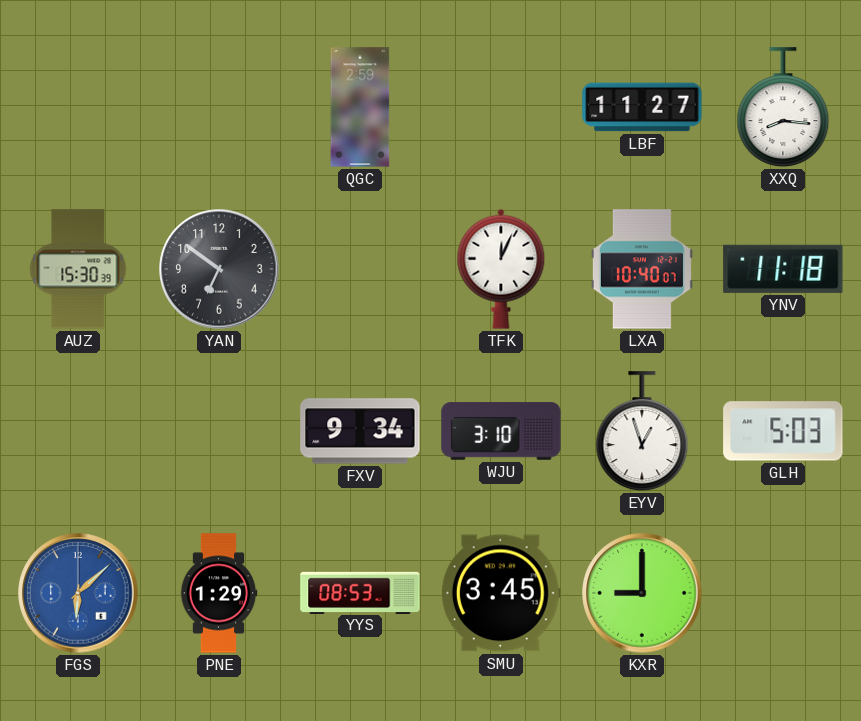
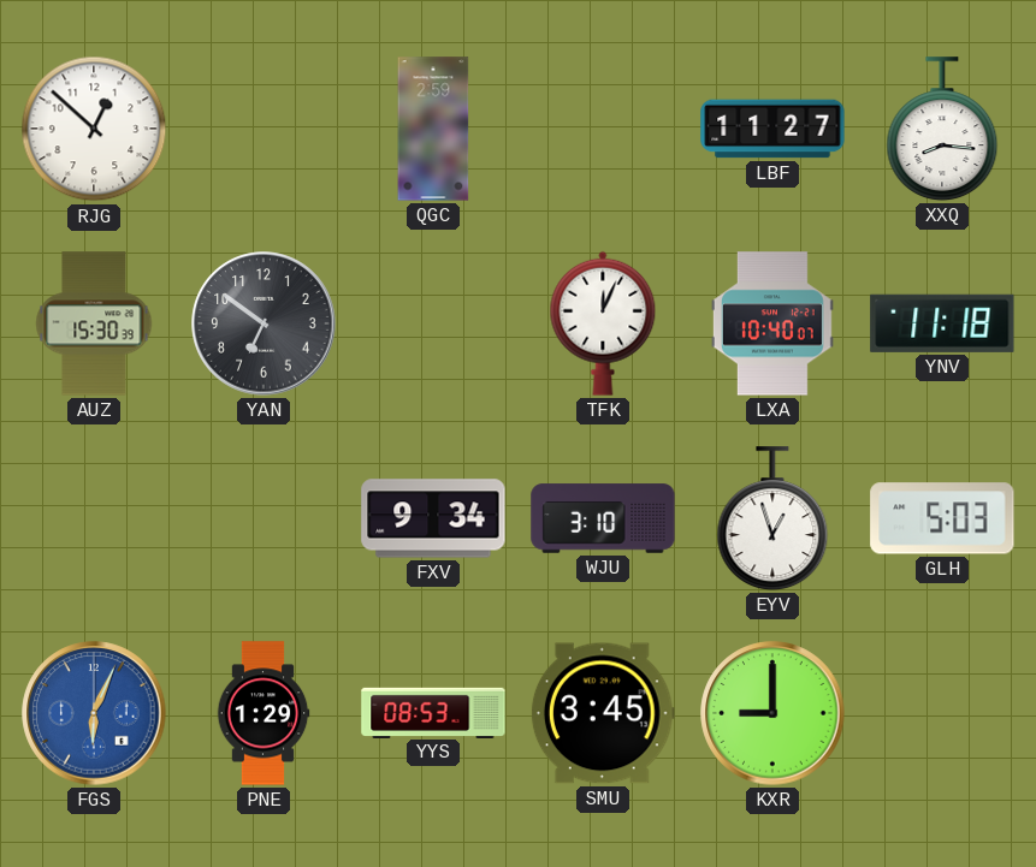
RJG: none -> 12:52 (94, 129)
FGS: 6:08 -> 6:04 (94, 713)
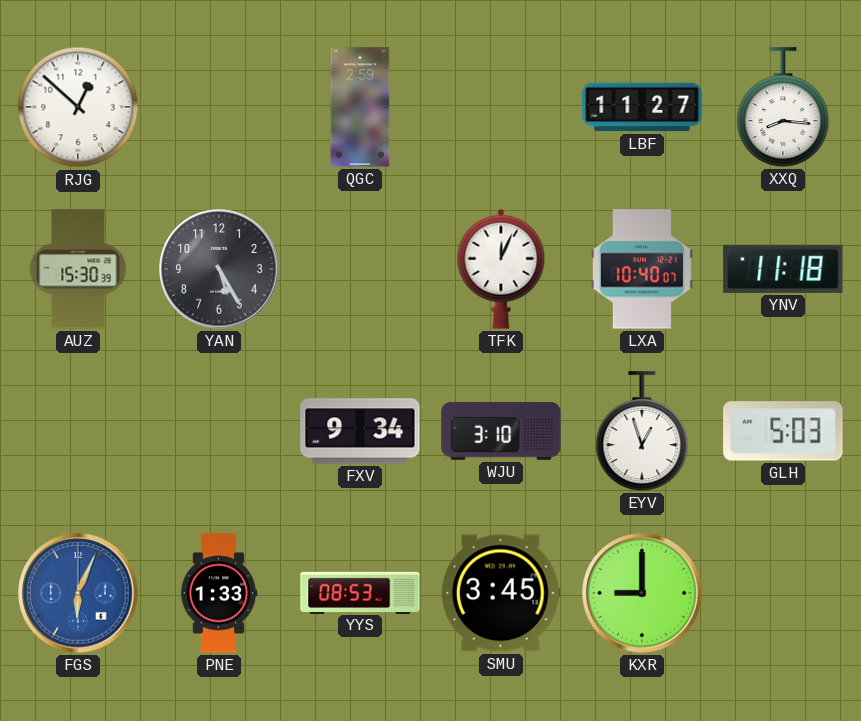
YAN: 6:51 -> 5:25 (219, 269)
PNE: 1:29 -> 1:33 (219, 593)
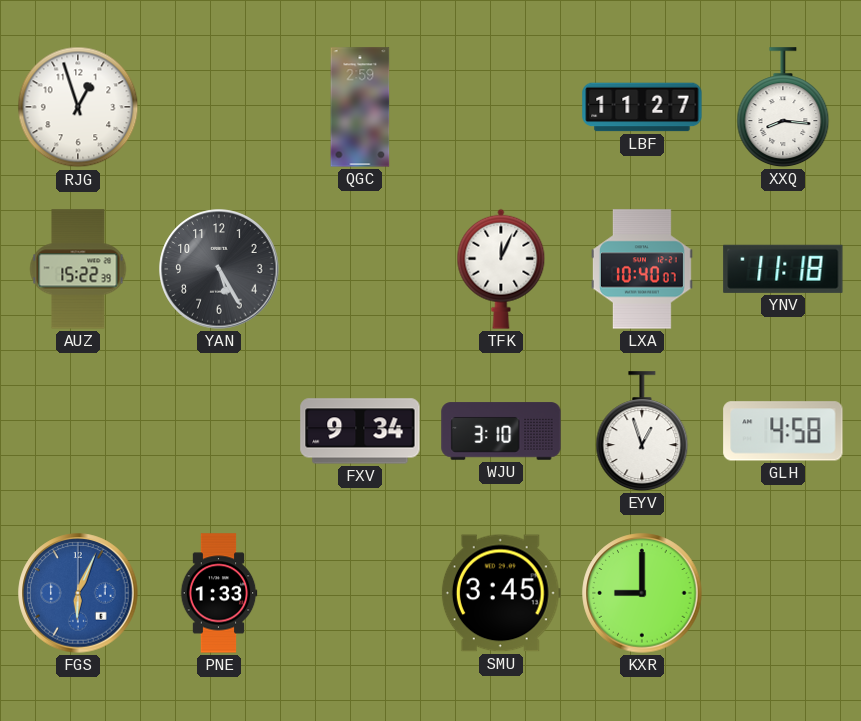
RJG: 12:52 -> 12:57 (78, 107)
AUZ: 15:30 -> 15:22 (78, 269)
GLH: 5:03 -> 4:58 (783, 431)
YYS: 08:53 -> none (360, 592)
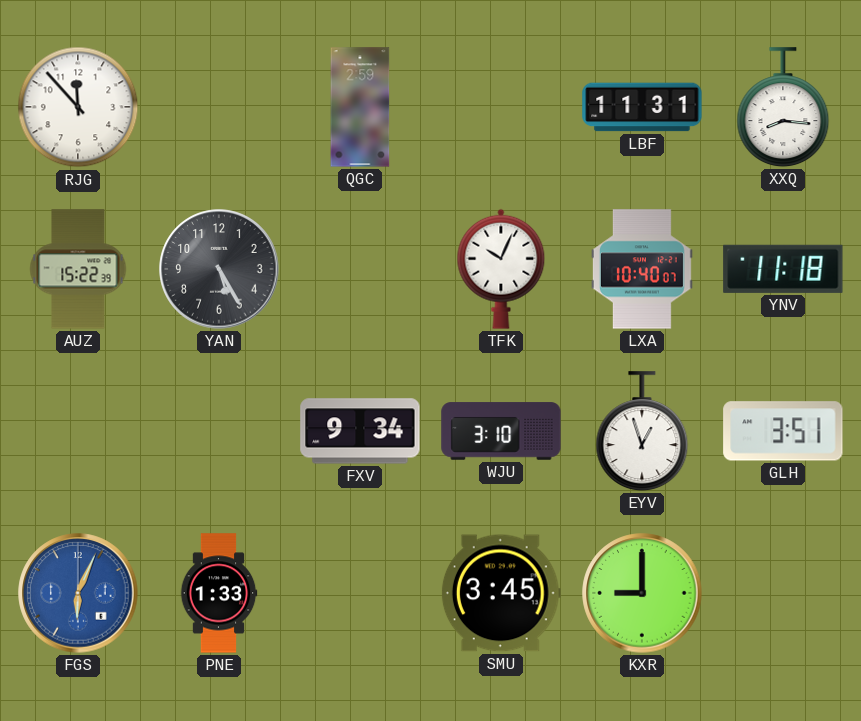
RJG: 12:57 -> 11:53 (78, 107)
LBF: 11:27 -> 11:31 (642, 107)
TFK: 12:04 -> 10:04 (501, 269)
GLH: 4:58 -> 3:51 (783, 431)
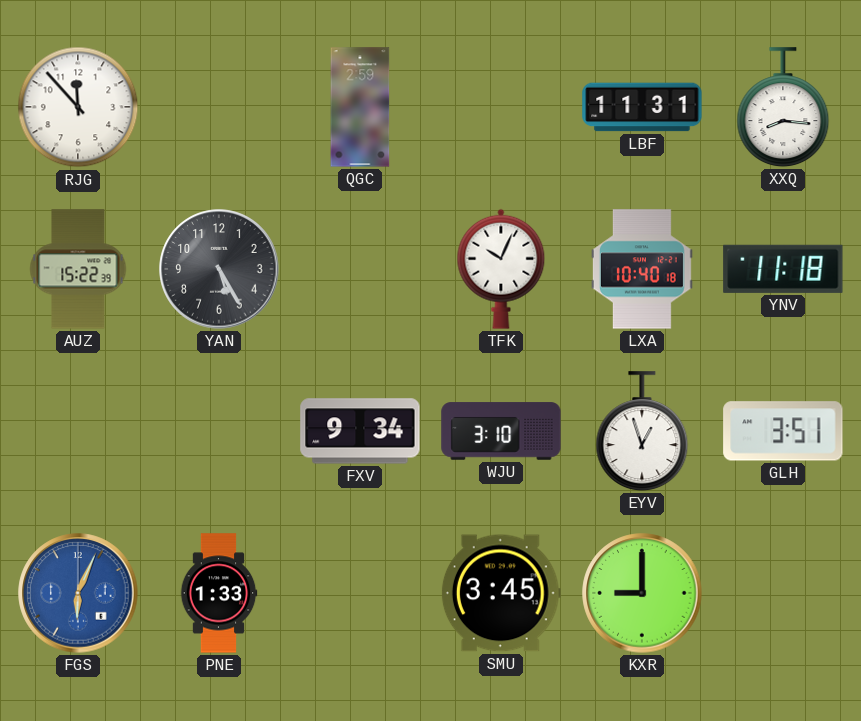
LXA: 10:40:07 -> 10:40:18 (642, 269)
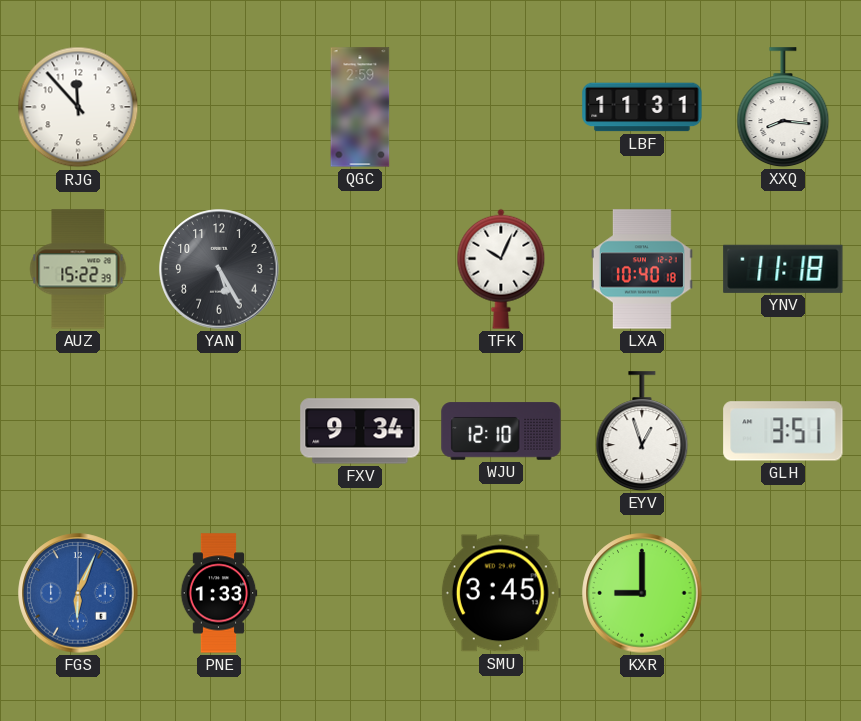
WJU: 3:10 -> 12:10 (501, 431)
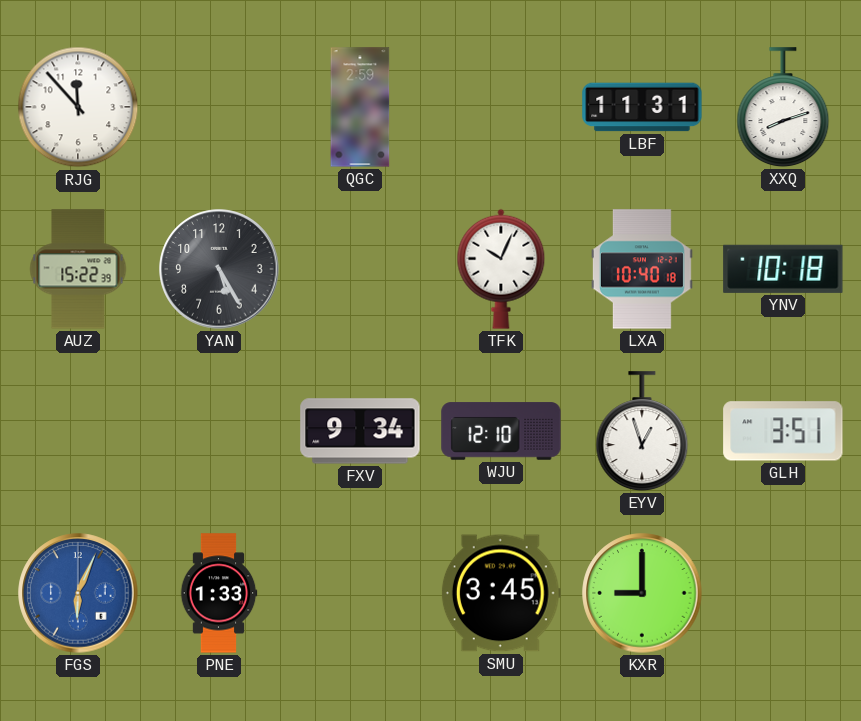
XXQ: 8:16 -> 8:12 (783, 107)
YNV: 11:18 -> 10:18 (783, 269)
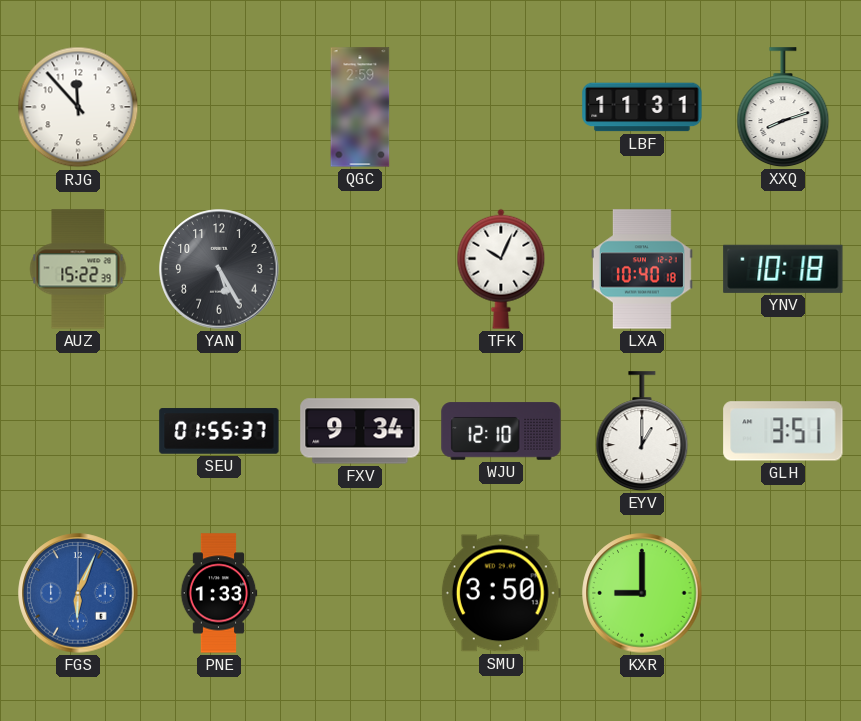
SEU: none -> 01:55 (219, 431)
EYV: 12:57 -> 1:00 (642, 431)
SMU: 3:45 -> 3:50 (501, 593)
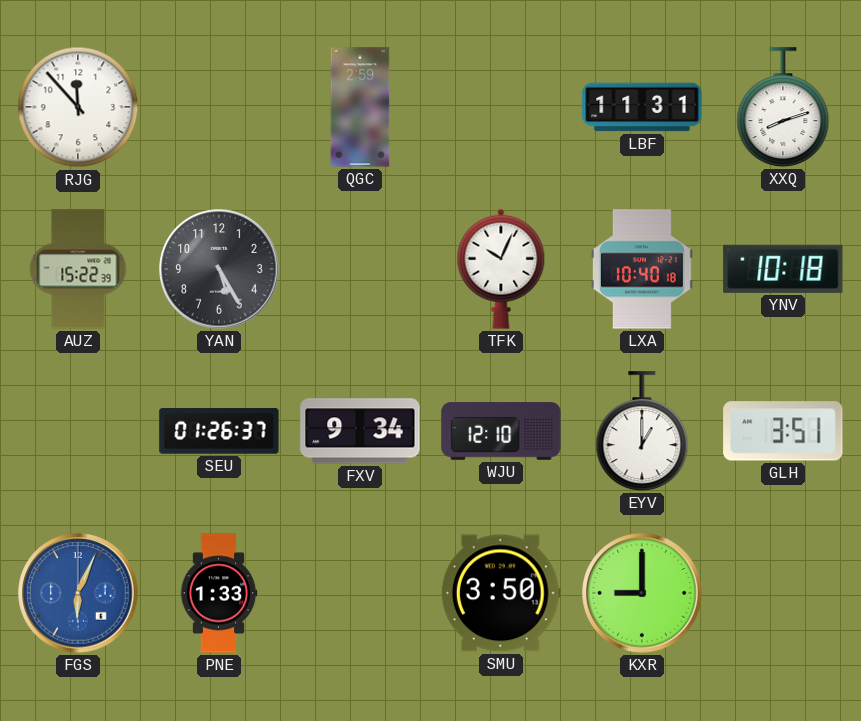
SEU: 01:55 -> 01:26 (219, 431)
